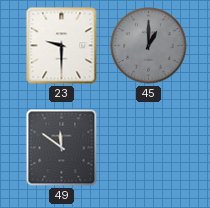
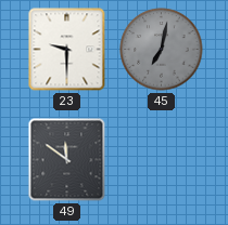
45: 1:00 -> 7:02 (162, 50)
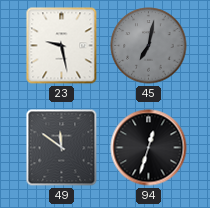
23: 9:30 -> 9:28 (62, 46)
94: none -> 12:33 (149, 148)
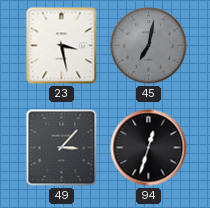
23: 9:28 -> 3:28 (62, 46)
49: 11:51 -> 3:07 (62, 148)
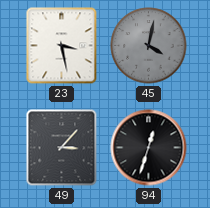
45: 7:02 -> 4:02 (149, 46)
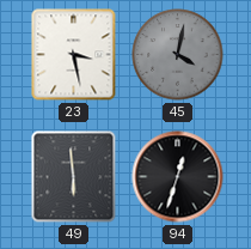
49: 3:07 -> 5:59 (74, 177)
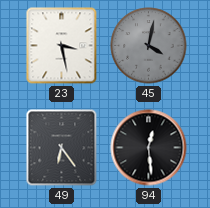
49: 5:59 -> 6:24 (62, 148)
94: 12:33 -> 12:29 (149, 148)
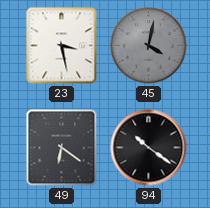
49: 6:24 -> 6:21 (62, 148)
94: 12:29 -> 10:21 (149, 148)
